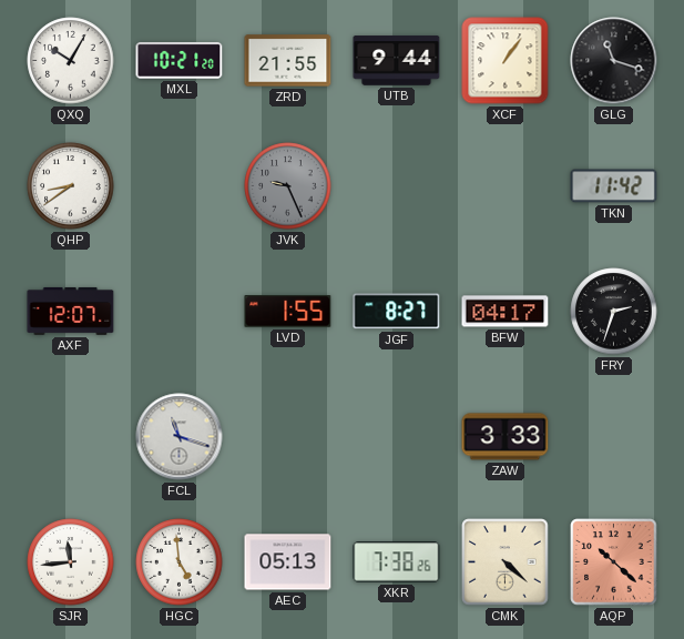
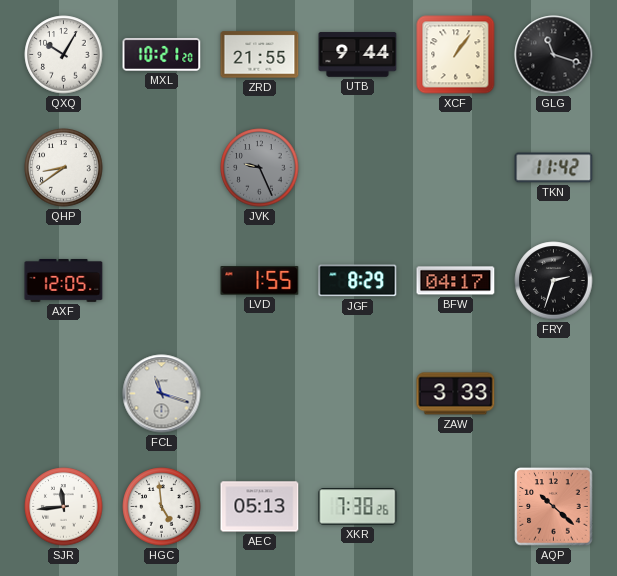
AXF: 12:07 -> 12:05 (64, 280)
JGF: 8:27 -> 8:29 (358, 281)
CMK: 4:22 -> none (506, 562)
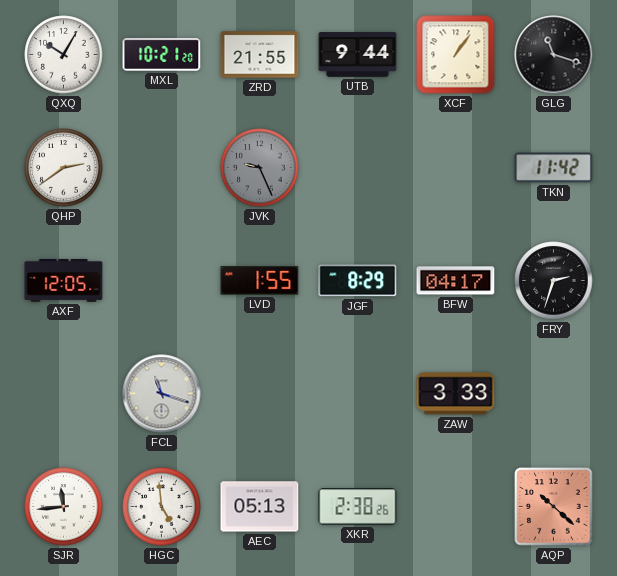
QHP: 8:39 -> 2:39 (64, 168)
XKR: 7:38 -> 2:38 (358, 507)
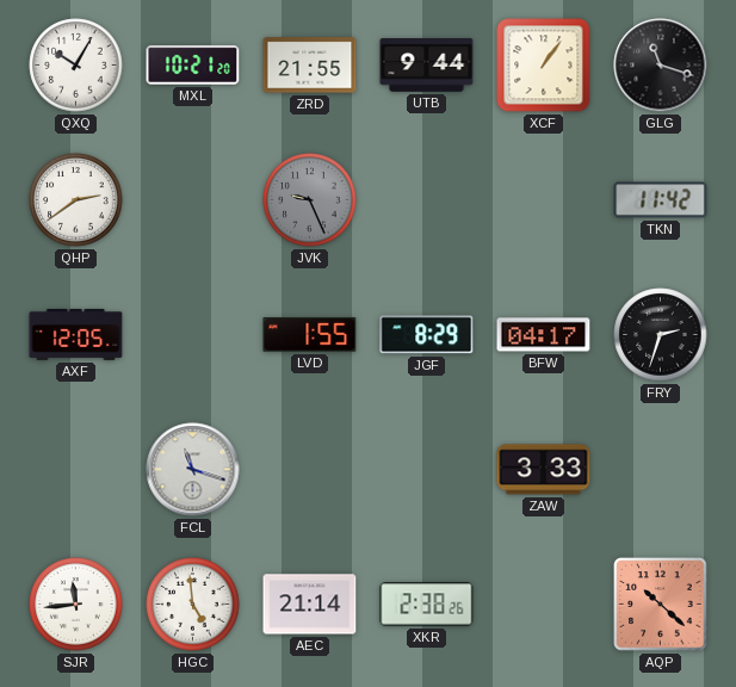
AEC: 05:13 -> 21:14 (310, 605)
